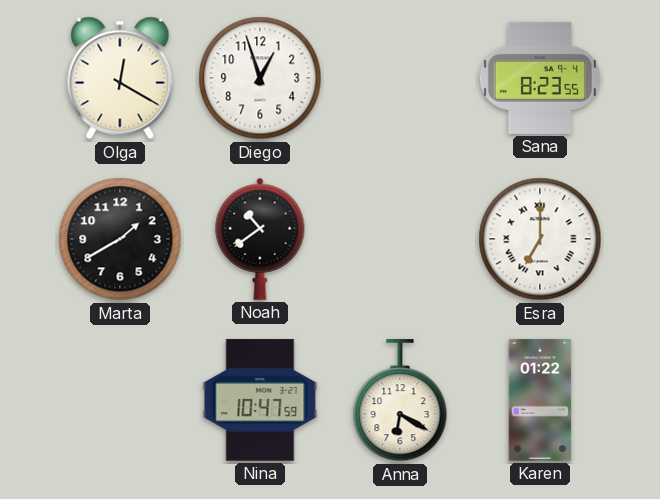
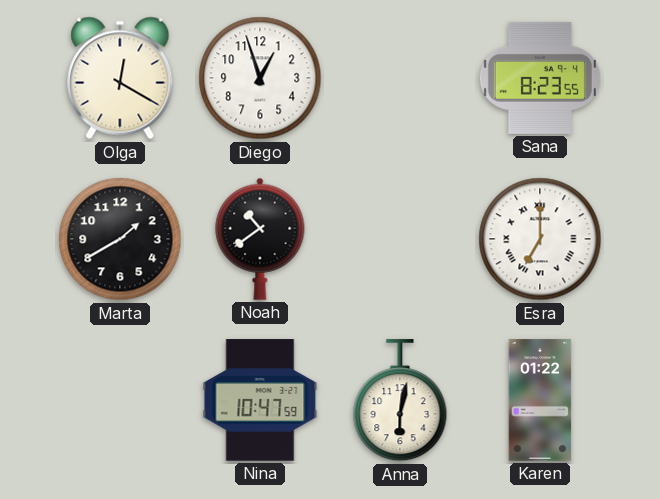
Anna: 6:20 -> 6:02 (400, 401)
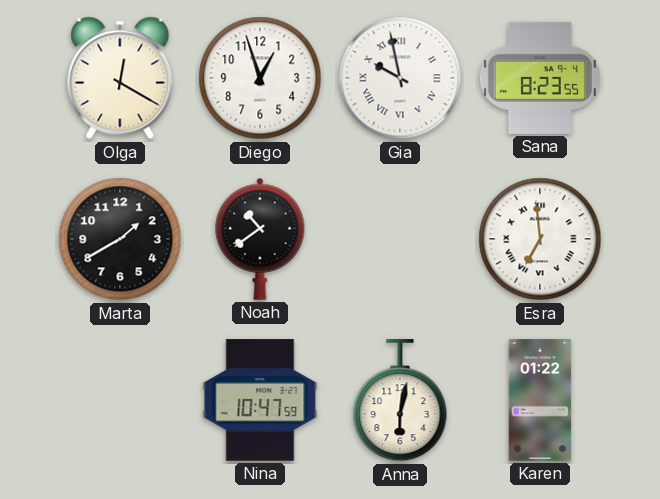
Gia: none -> 9:58 (400, 78)
Esra: 7:00 -> 6:59 (540, 239)
